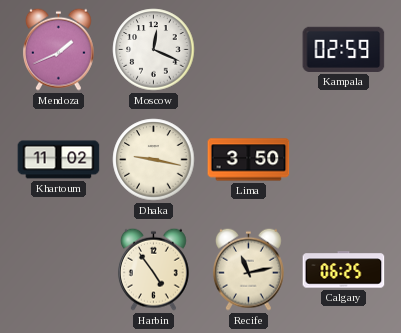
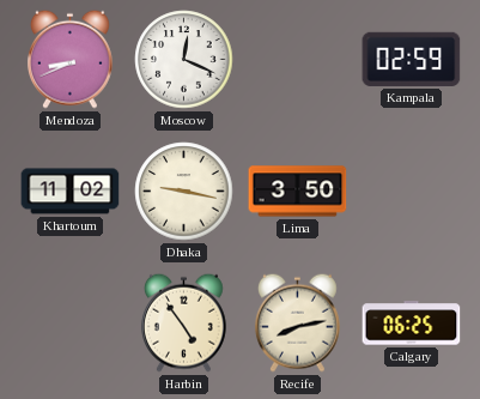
Mendoza: 1:41 -> 8:41 (69, 59)
Recife: 11:13 -> 8:13 (297, 322)
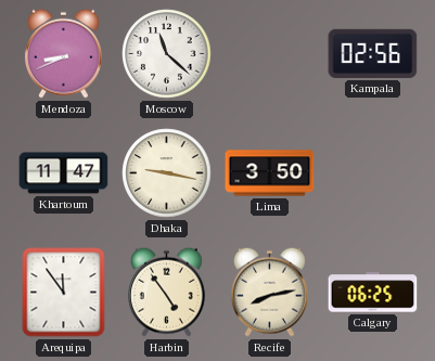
Moscow: 12:19 -> 11:22 (167, 54)
Kampala: 02:59 -> 02:56 (373, 53)
Khartoum: 11:02 -> 11:47 (64, 173)
Arequipa: none -> 11:54 (64, 293)
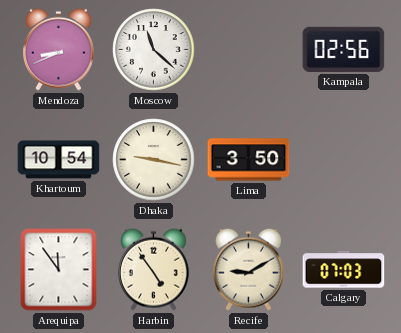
Khartoum: 11:47 -> 10:54 (59, 160)
Recife: 8:13 -> 9:10 (248, 269)
Calgary: 06:25 -> 07:03 (344, 270)
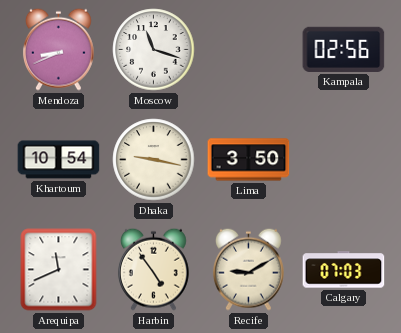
Moscow: 11:22 -> 11:18 (154, 50)
Arequipa: 11:54 -> 11:41 (59, 270)
